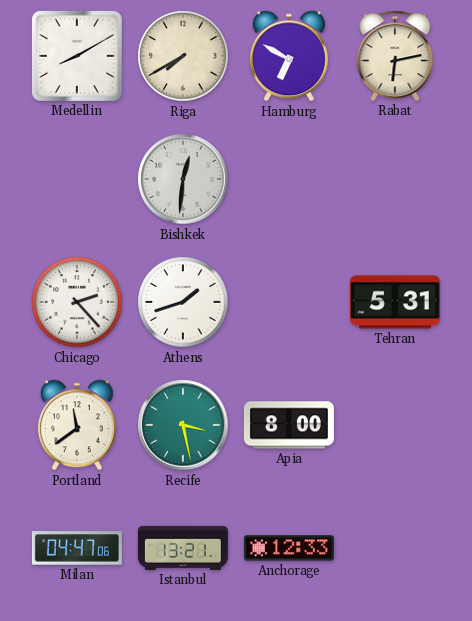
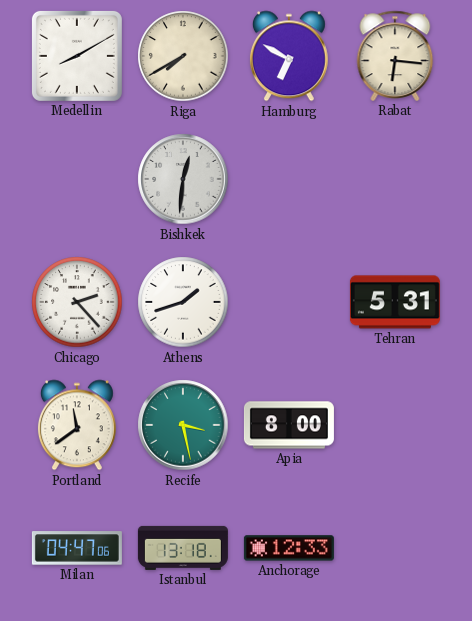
Rabat: 6:13 -> 6:16 (395, 56)
Istanbul: 13:21 -> 13:18 (183, 548)
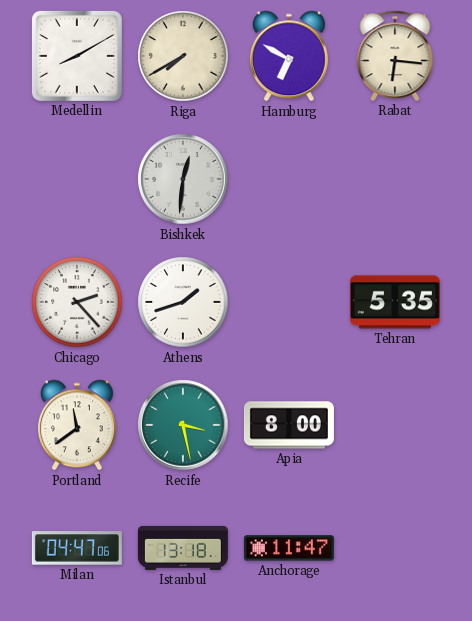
Tehran: 5:31 -> 5:35 (395, 302)
Anchorage: 12:33 -> 11:47 (289, 548)
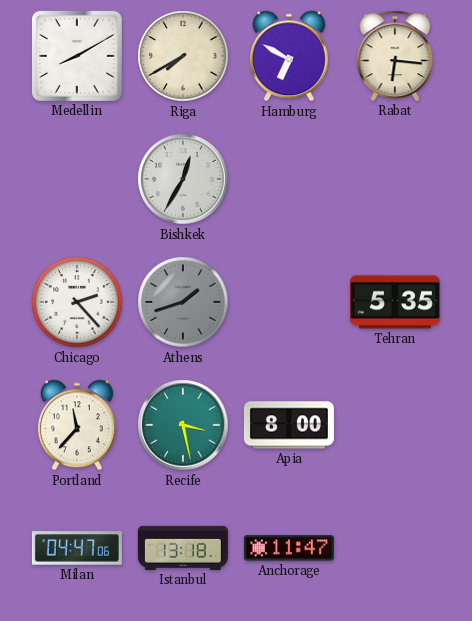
Bishkek: 12:31 -> 12:35 (183, 179)
Athens dial: white -> grey (183, 302)
Portland: 11:39 -> 11:37 (77, 425)
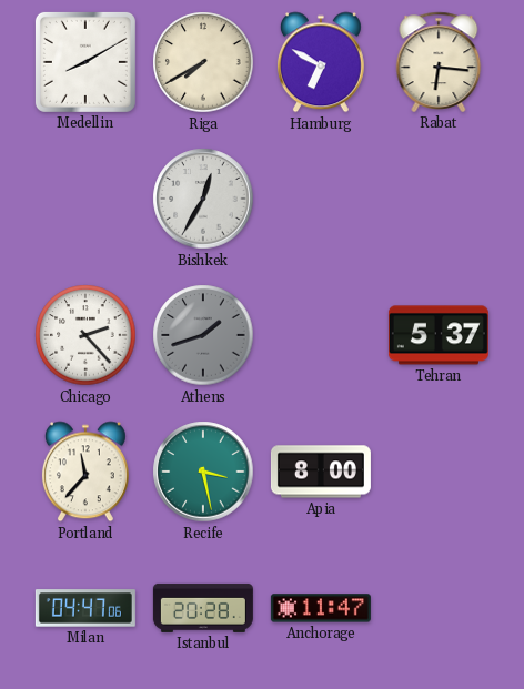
Tehran: 5:35 -> 5:37 (439, 335)
Istanbul: 13:18 -> 20:28 (203, 608)
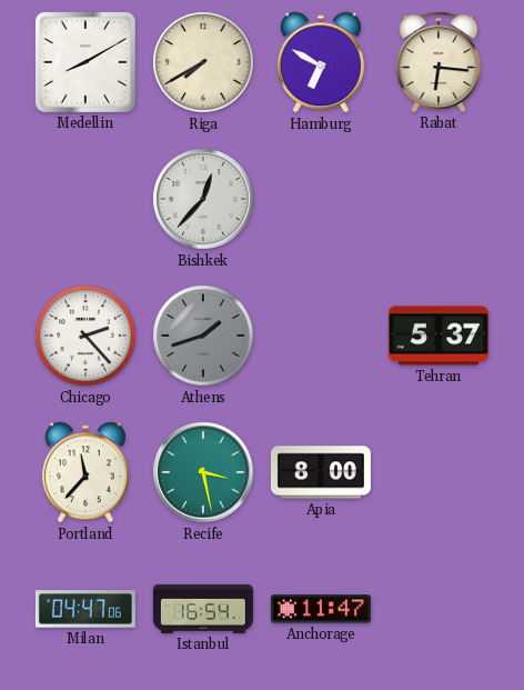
Bishkek: 12:35 -> 12:37 (203, 199)
Istanbul: 20:28 -> 16:54 (203, 609)
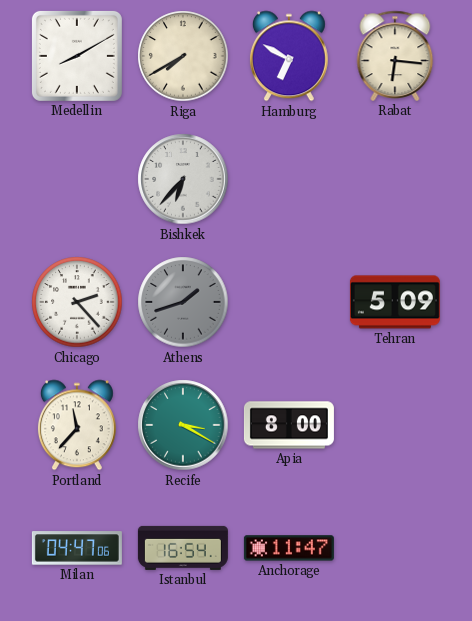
Bishkek: 12:37 -> 6:37 (183, 179)
Tehran: 5:37 -> 5:09 (395, 302)
Recife: 3:28 -> 3:20 (183, 425)
